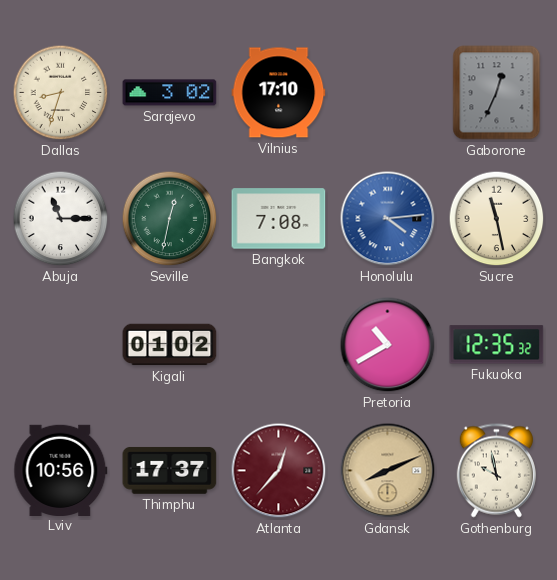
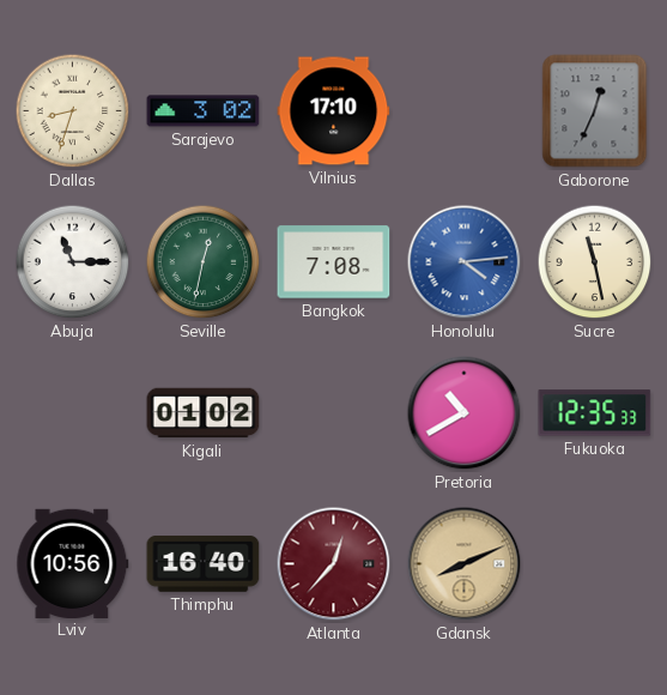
Fukuoka: 12:35:32 -> 12:35:33 (595, 413)
Thimphu: 17:37 -> 16:40 (204, 563)
Gothenburg: 9:58 -> none (496, 471)
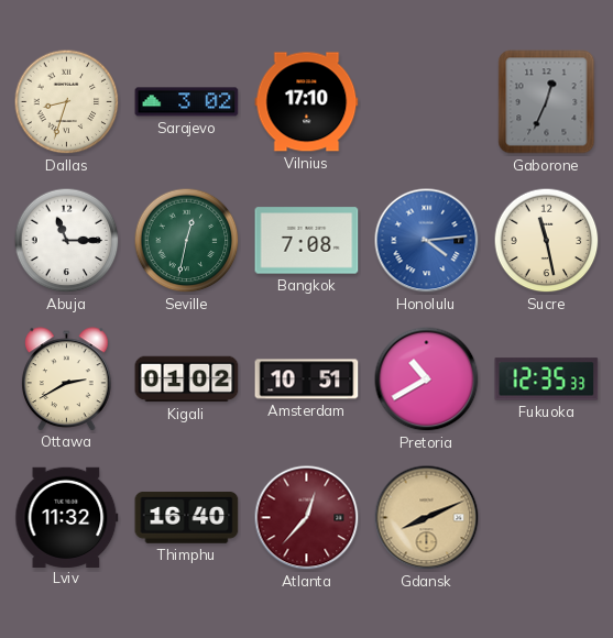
Ottawa: none -> 2:40 (67, 378)
Amsterdam: none -> 10:51 (307, 380)
Lviv: 10:56 -> 11:32 (67, 517)
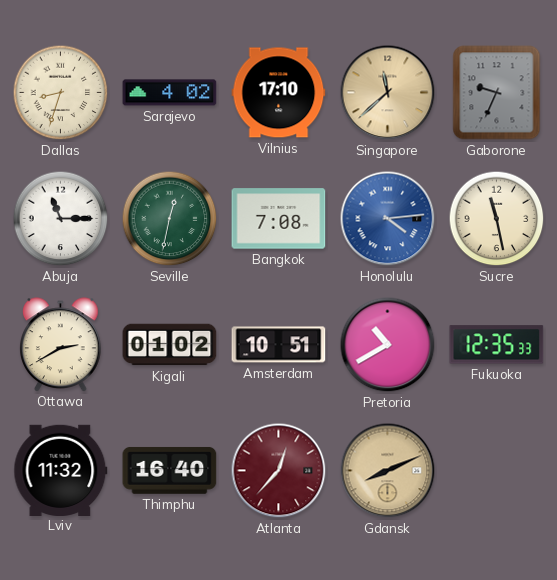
Sarajevo: 3:02 -> 4:02 (170, 93)
Singapore: none -> 11:38 (388, 93)
Gaborone: 12:34 -> 9:34 (497, 93)
